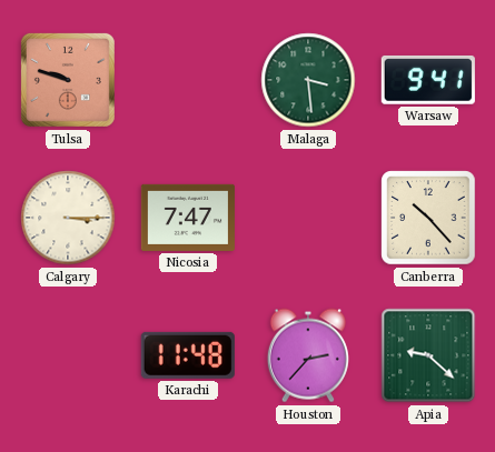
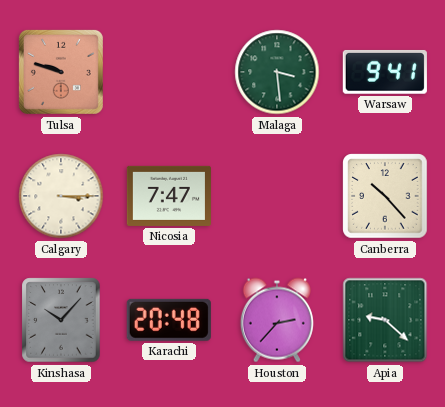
Kinshasa: none -> 10:07 (61, 320)
Karachi: 11:48 -> 20:48 (169, 320)
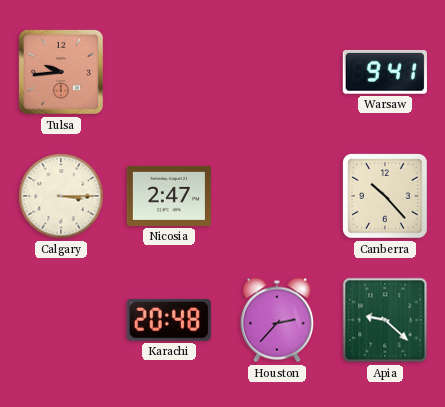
Tulsa: 9:48 -> 9:44 (61, 72)
Malaga: 3:29 -> none (277, 72)
Nicosia: 7:47 -> 2:47 (169, 196)
Kinshasa: 10:07 -> none (61, 320)
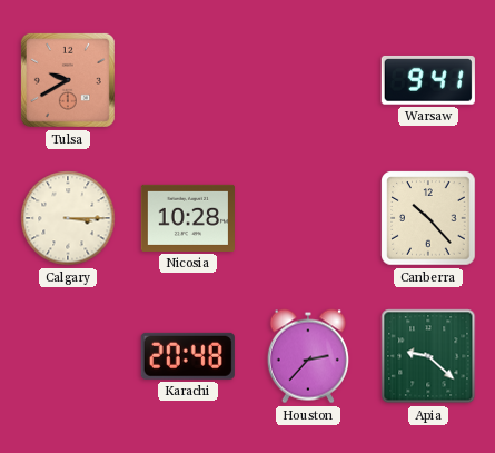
Tulsa: 9:44 -> 9:40 (68, 80)
Nicosia: 2:47 -> 10:28 (188, 218)
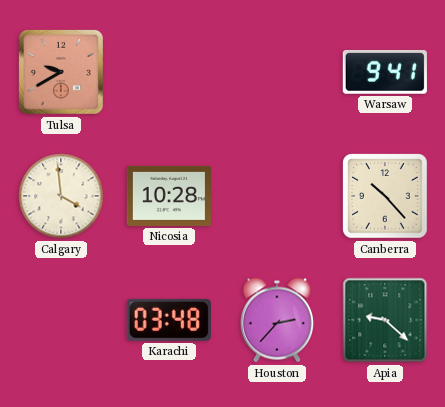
Calgary: 3:15 -> 3:59 (61, 196)
Karachi: 20:48 -> 03:48 (169, 320)
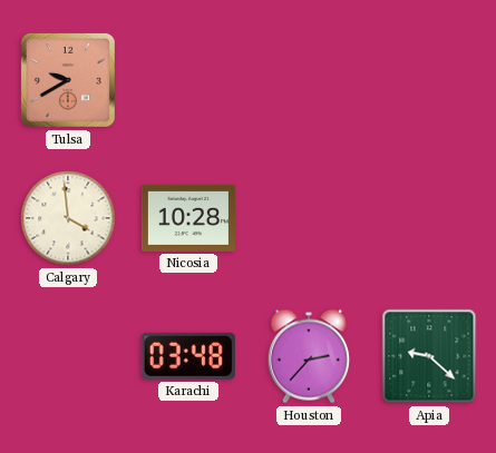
Warsaw: 9:41 -> none (385, 72)
Canberra: 10:23 -> none (385, 196)
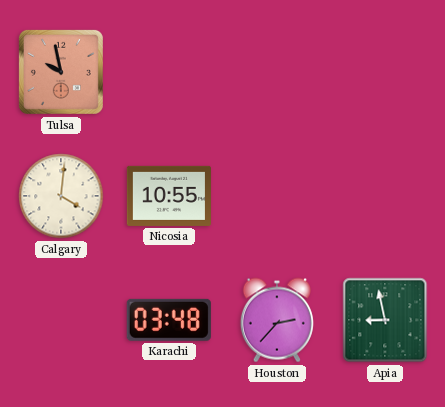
Tulsa: 9:40 -> 9:58 (61, 72)
Calgary: 3:59 -> 4:01 (61, 196)
Nicosia: 10:28 -> 10:55 (169, 196)
Apia: 9:22 -> 8:58 (385, 320)
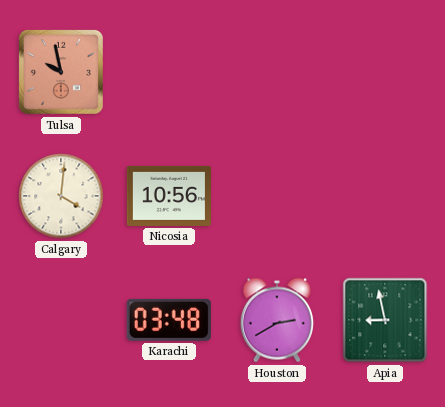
Nicosia: 10:55 -> 10:56 (169, 196)
Houston: 2:37 -> 2:40 (277, 320)
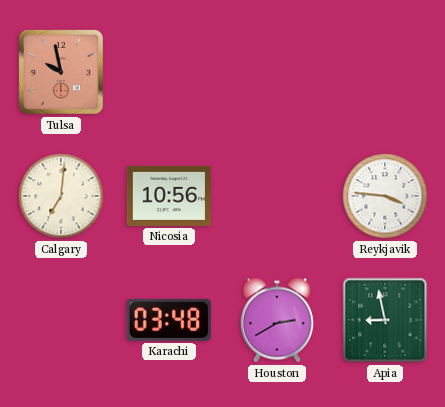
Calgary: 4:01 -> 7:01 (61, 196)
Reykjavik: none -> 3:46 (385, 196)
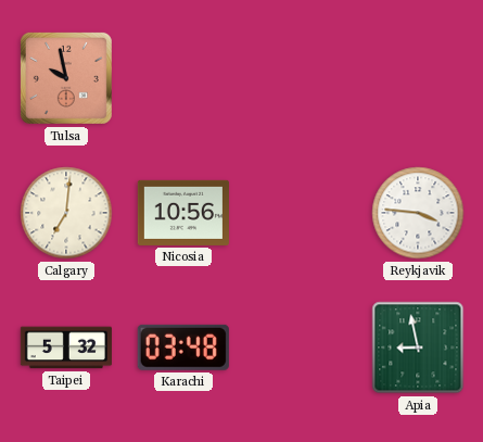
Taipei: none -> 5:32 (66, 348)
Houston: 2:40 -> none (277, 320)
